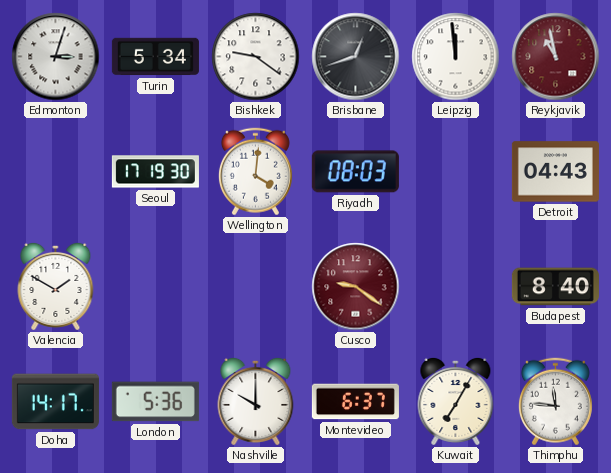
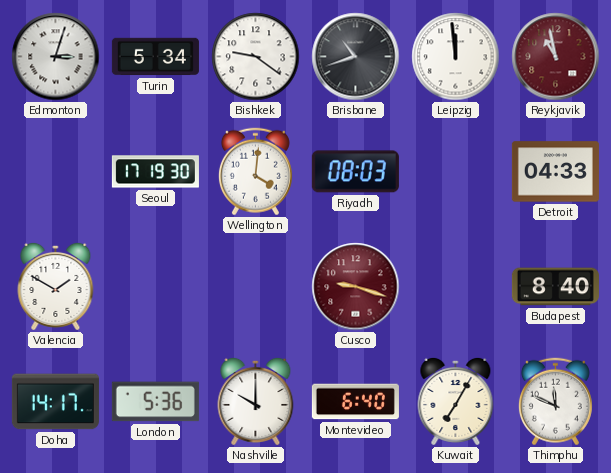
Brisbane: 12:42 -> 10:42 (356, 57)
Detroit: 04:43 -> 04:33 (555, 172)
Cusco: 9:21 -> 9:18 (356, 287)
Montevideo: 6:37 -> 6:40 (355, 402)
Thimphu: 11:46 -> 11:49 (555, 402)
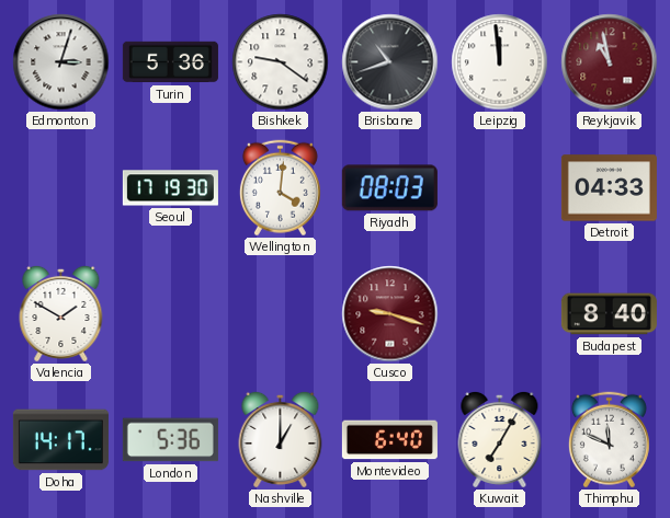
Turin: 5:34 -> 5:36 (170, 62)
Nashville: 10:00 -> 1:00 (281, 439)
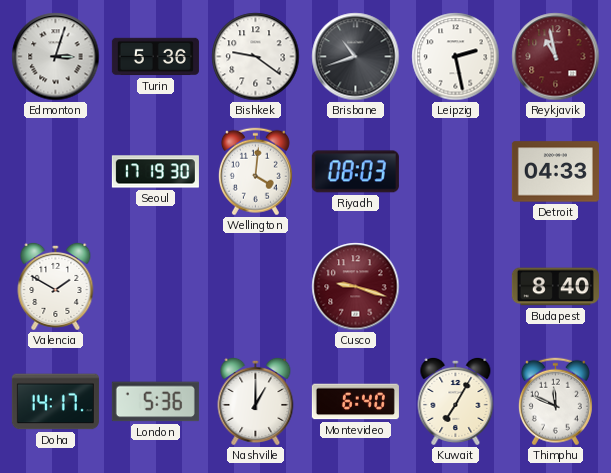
Leipzig: 11:59 -> 2:28 (456, 57)
